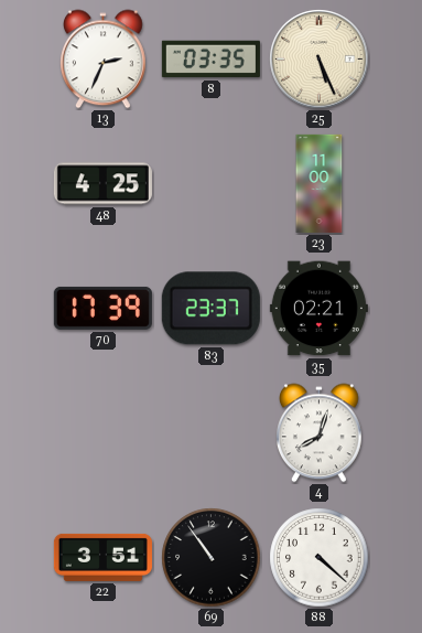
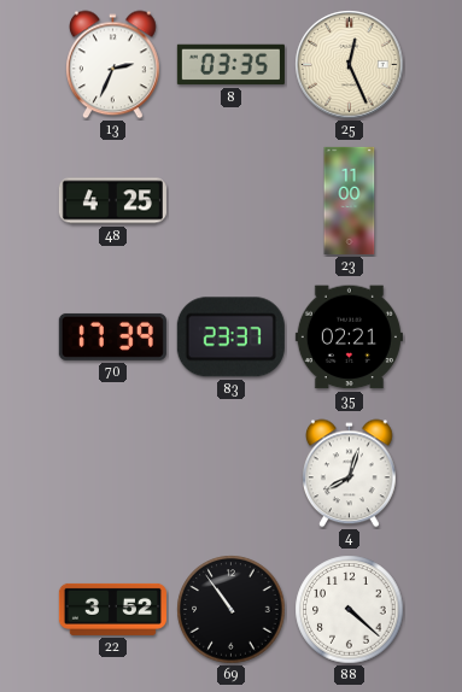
25: 5:26 -> 12:26 (350, 65)
22: 3:51 -> 3:52 (112, 609)
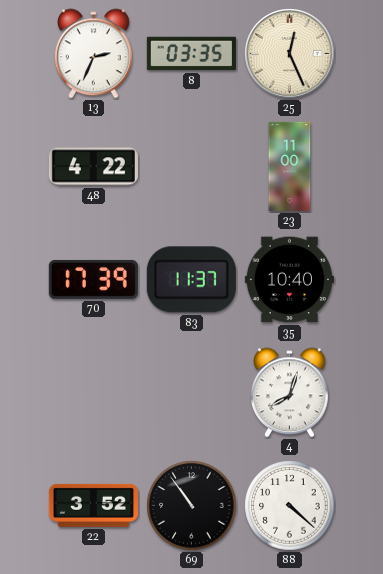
48: 4:25 -> 4:22 (93, 167)
83: 23:37 -> 11:37 (191, 280)
35: 02:21 -> 10:40 (289, 280)
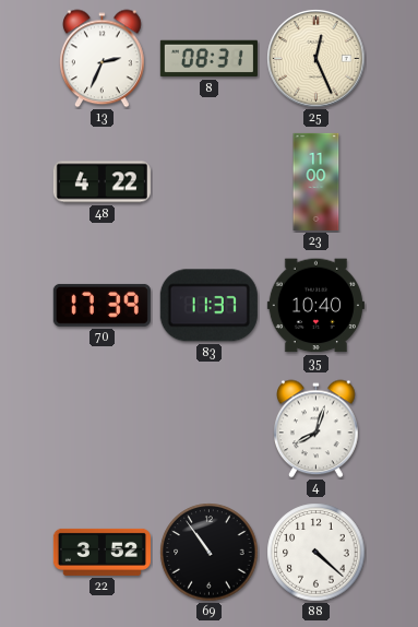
8: 03:35 -> 08:31 (208, 59)
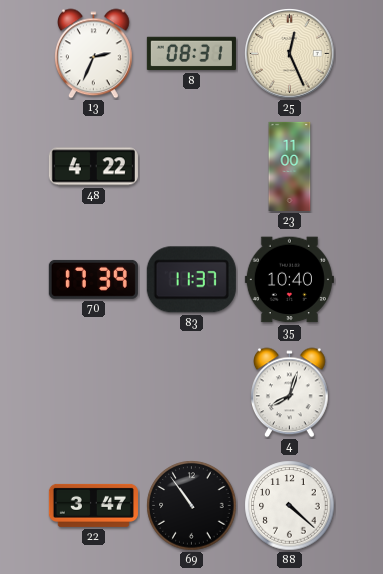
22: 3:52 -> 3:47 (93, 505)
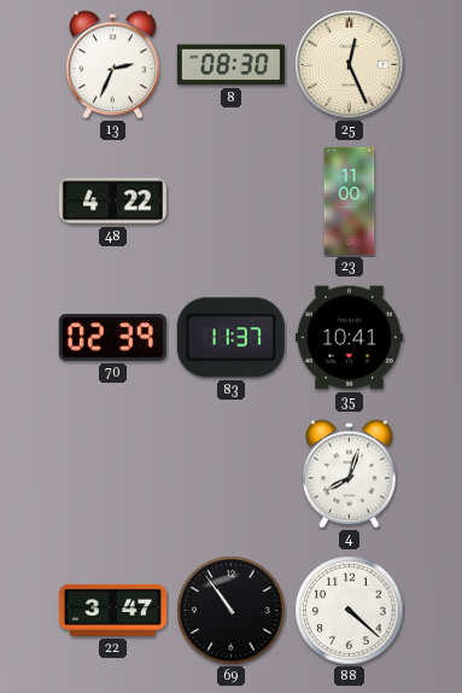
8: 08:31 -> 08:30 (230, 65)
70: 17:39 -> 02:39 (112, 337)
35: 10:40 -> 10:41 (349, 338)
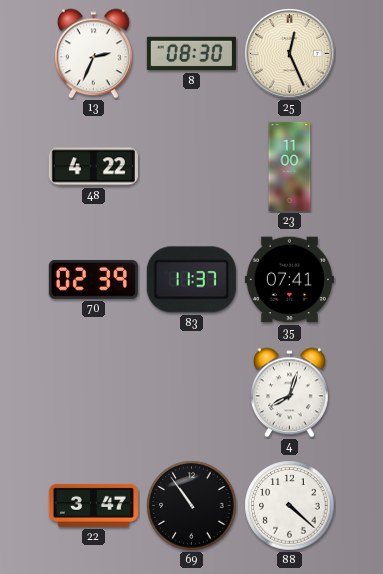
35: 10:41 -> 07:41 (289, 280)
